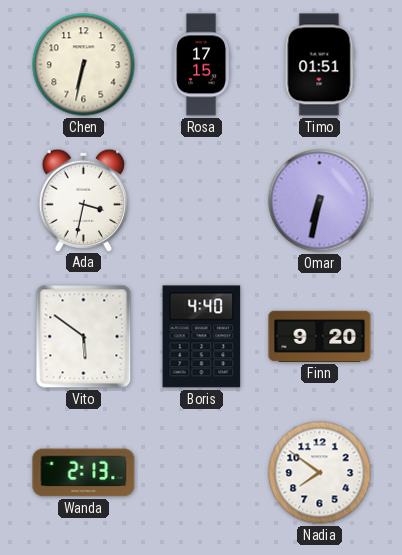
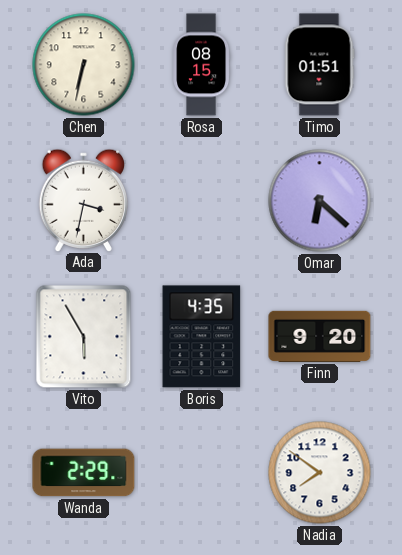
Rosa: 17:15 -> 08:15 (202, 65)
Omar: 6:32 -> 6:22 (320, 201)
Vito: 5:51 -> 5:55 (84, 337)
Boris: 4:40 -> 4:35 (202, 337)
Wanda: 2:13 -> 2:29 (84, 473)
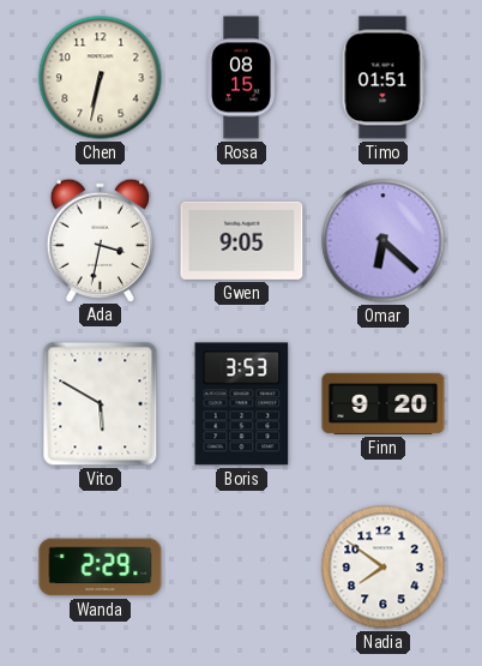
Gwen: none -> 9:05 (242, 240)
Vito: 5:55 -> 5:50 (101, 404)
Boris: 4:35 -> 3:53 (242, 404)
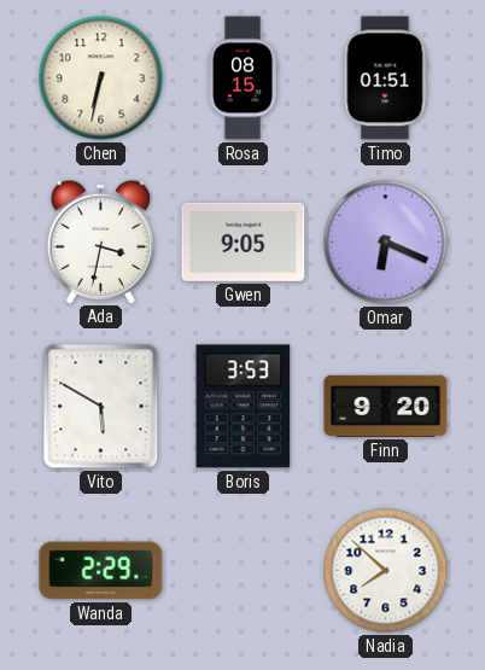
Omar: 6:22 -> 6:19 (386, 243)
Nadia: 7:51 -> 7:52 (386, 571)
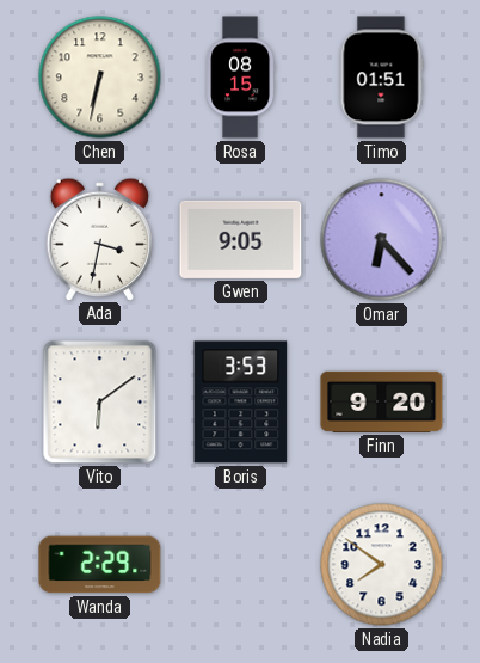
Omar: 6:19 -> 6:23 (382, 240)
Vito: 5:50 -> 6:09 (100, 403)
Nadia: 7:52 -> 7:51 (382, 565)
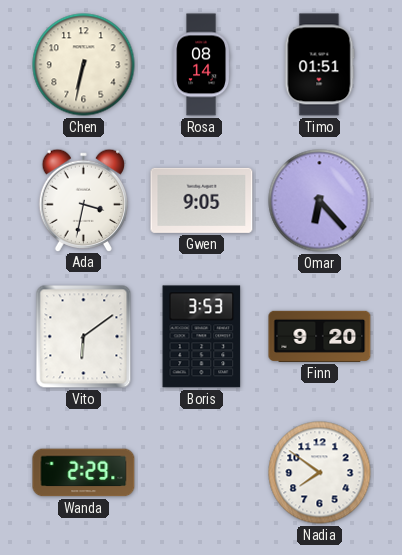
Rosa: 08:15 -> 08:14 (202, 65)
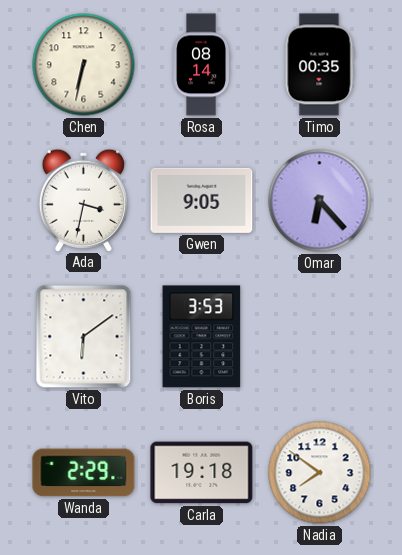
Timo: 01:51 -> 00:35 (319, 65)
Finn: 9:20 -> none (320, 336)
Carla: none -> 19:18 (202, 473)
